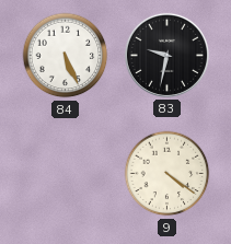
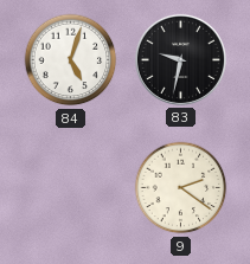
84: 5:26 -> 5:03 (71, 60)
9: 4:21 -> 2:21 (181, 188)
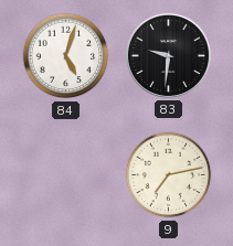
83: 9:32 -> 9:31 (168, 55)
9: 2:21 -> 7:13 (169, 175)
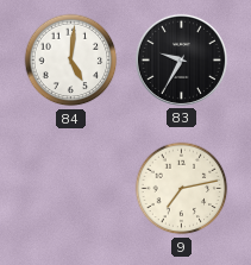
84: 5:03 -> 5:01 (71, 61)
83: 9:31 -> 9:35 (181, 59)
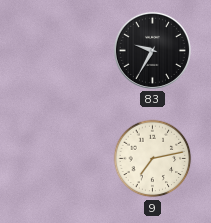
84: 5:01 -> none (71, 61)
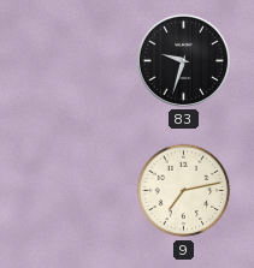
83: 9:35 -> 9:33 (183, 60)
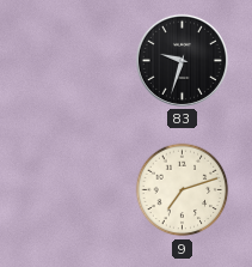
9: 7:13 -> 7:12 (183, 190)
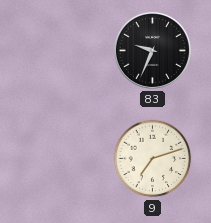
83: 9:33 -> 9:34 (152, 50)
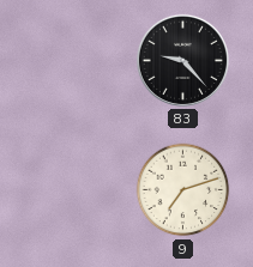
83: 9:34 -> 9:23 (182, 60)
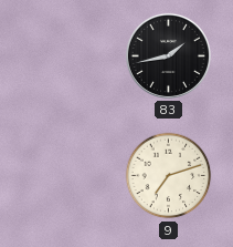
83: 9:23 -> 1:43 (168, 55)
